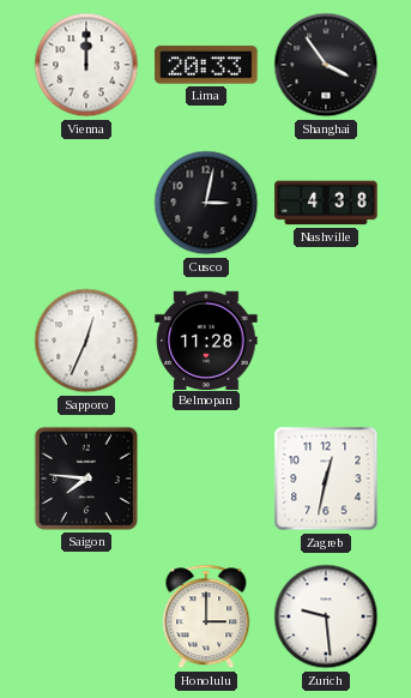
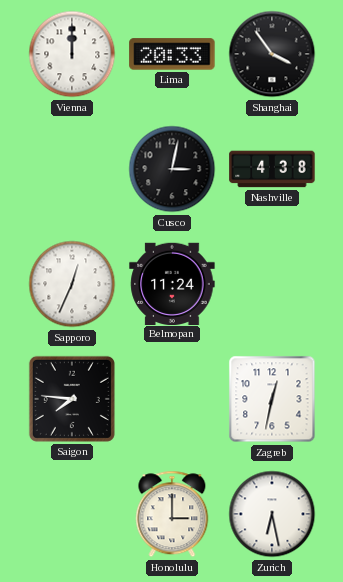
Belmopan: 11:28 -> 11:24 (172, 283)
Zurich: 9:29 -> 6:28 (272, 514)
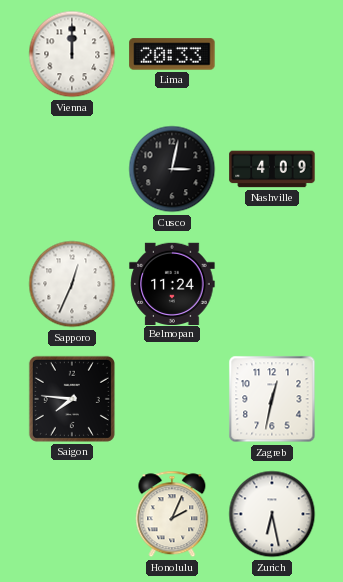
Shanghai: 3:54 -> none (272, 54)
Nashville: 4:38 -> 4:09 (272, 169)
Honolulu: 3:00 -> 2:04 (172, 514)
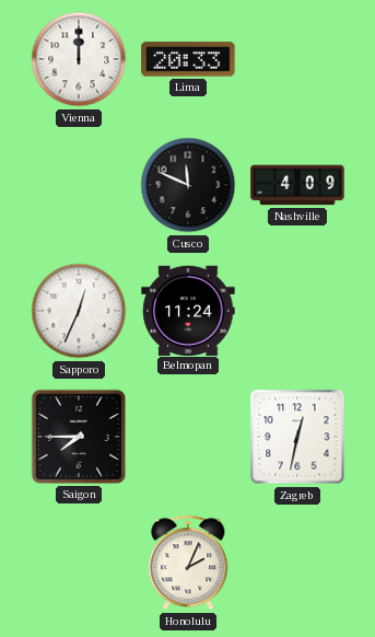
Cusco: 3:02 -> 11:49 (188, 185)
Saigon: 7:46 -> 7:45 (79, 437)
Zurich: 6:28 -> none (272, 514)
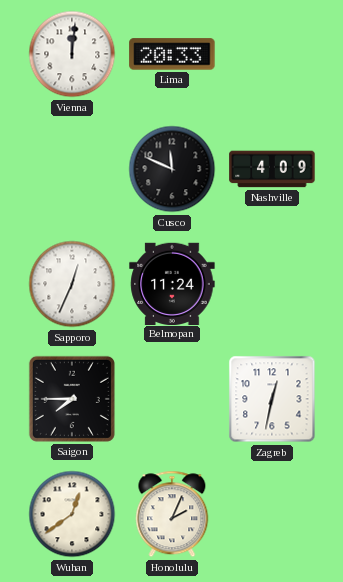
Vienna: 12:00 -> 12:01 (72, 54)
Wuhan: none -> 12:39 (72, 514)
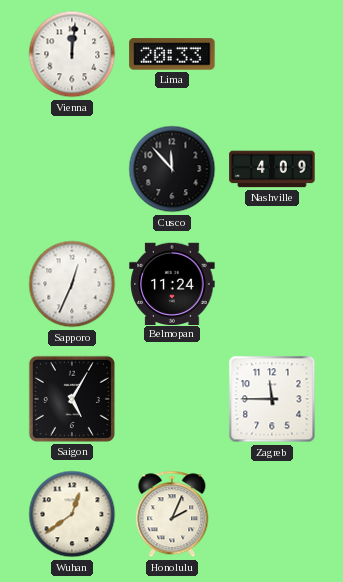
Cusco: 11:49 -> 11:53 (172, 169)
Saigon: 7:45 -> 5:05 (72, 399)
Zagreb: 12:32 -> 11:45 (272, 399)
